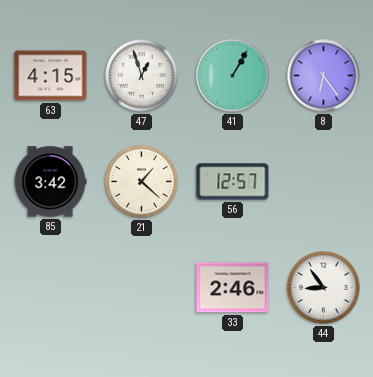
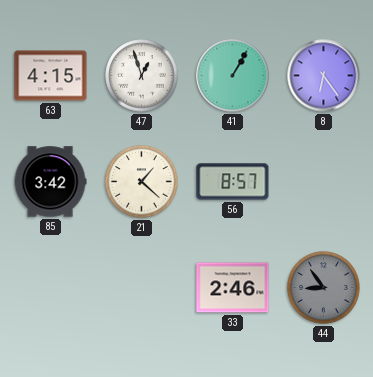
56: 12:57 -> 8:57 (233, 182)
44 dial: white -> grey (324, 288)
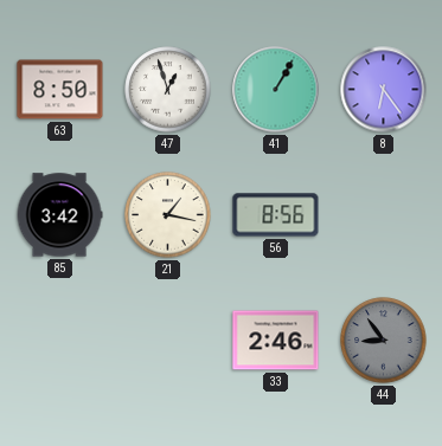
63: 4:15 -> 8:50 (60, 90)
21: 1:22 -> 1:17 (168, 215)
56: 8:57 -> 8:56 (276, 215)
